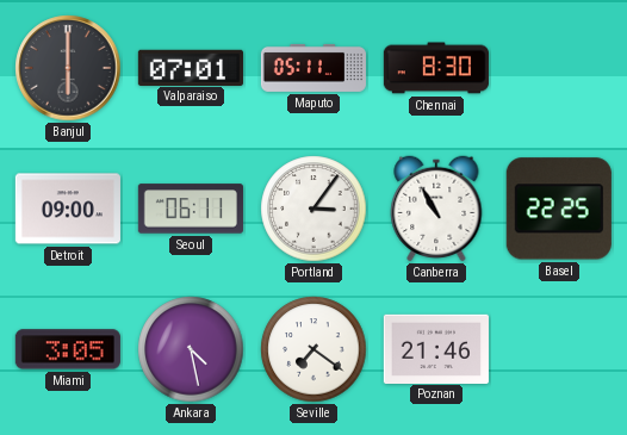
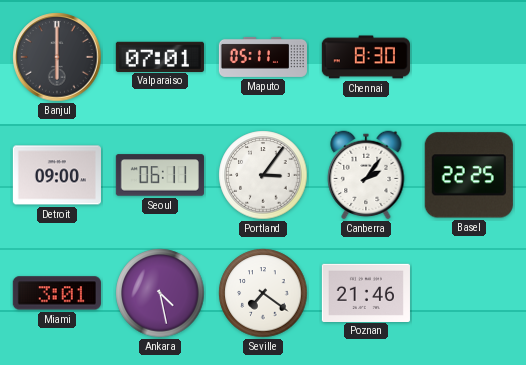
Canberra: 10:55 -> 2:06 (366, 175)
Miami: 3:05 -> 3:01 (57, 293)
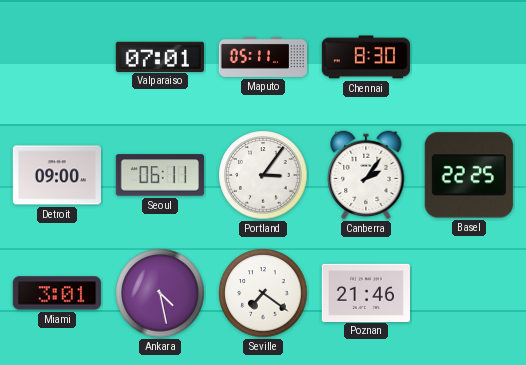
Banjul: 6:00 -> none (57, 57)
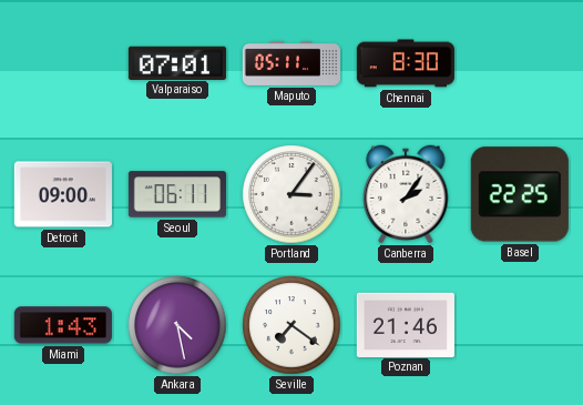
Miami: 3:01 -> 1:43 (63, 325)
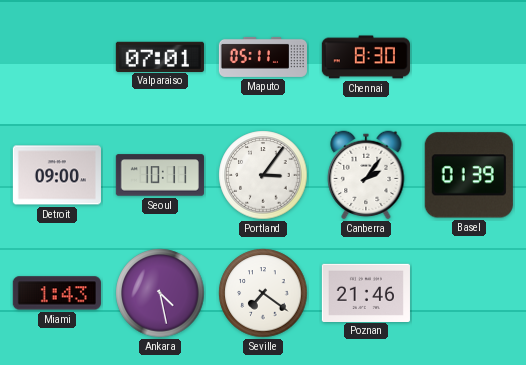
Seoul: 06:11 -> 10:11 (160, 175)
Basel: 22:25 -> 01:39 (469, 175)
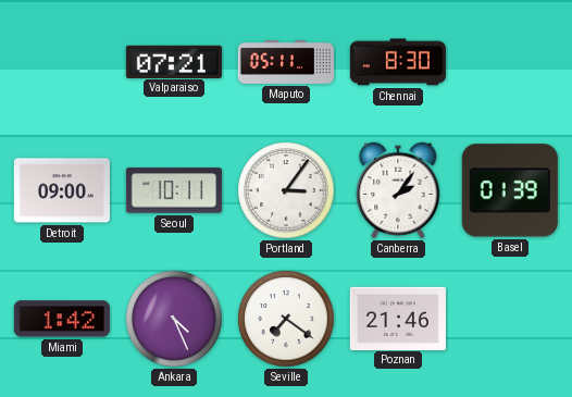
Valparaiso: 07:01 -> 07:21 (174, 61)
Miami: 1:43 -> 1:42 (62, 319)
Ankara: 4:28 -> 4:26 (174, 319)
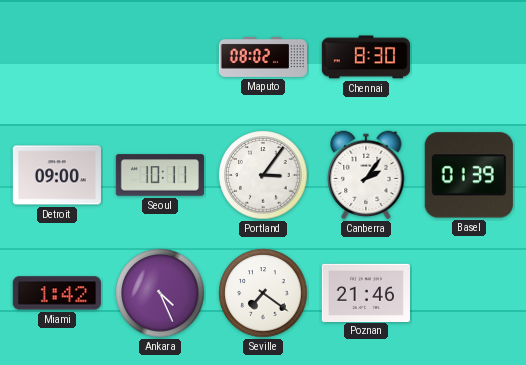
Valparaiso: 07:21 -> none (174, 61)
Maputo: 05:11 -> 08:02 (262, 57)
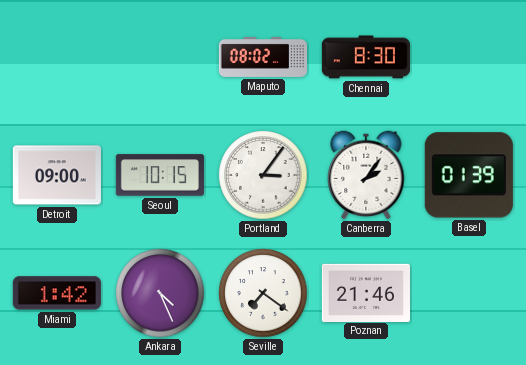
Seoul: 10:11 -> 10:15 (160, 175)
